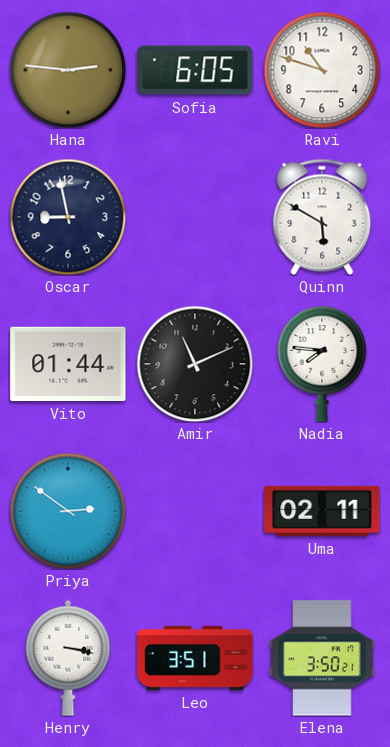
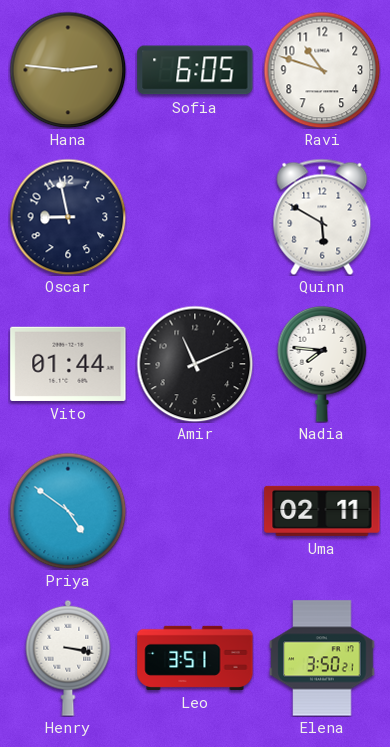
Priya: 2:51 -> 4:51 (68, 511)
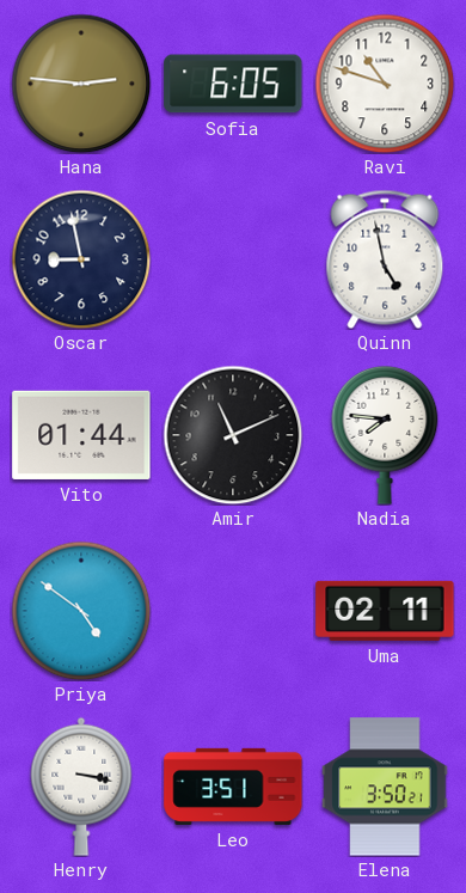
Quinn: 5:50 -> 4:58 (385, 259)
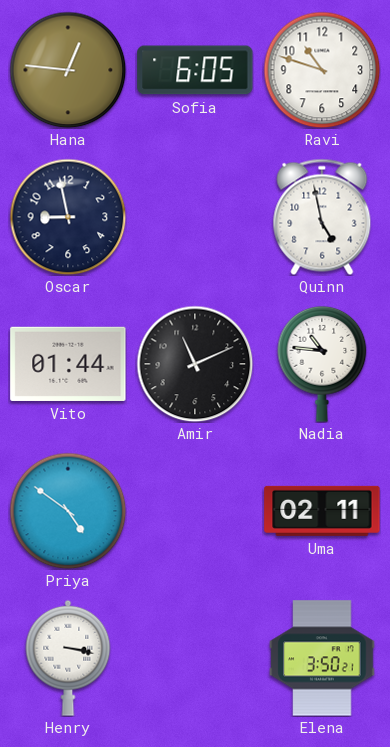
Hana: 2:46 -> 12:46 (68, 70)
Nadia: 7:46 -> 10:46 (322, 364)
Leo: 3:51 -> none (233, 787)
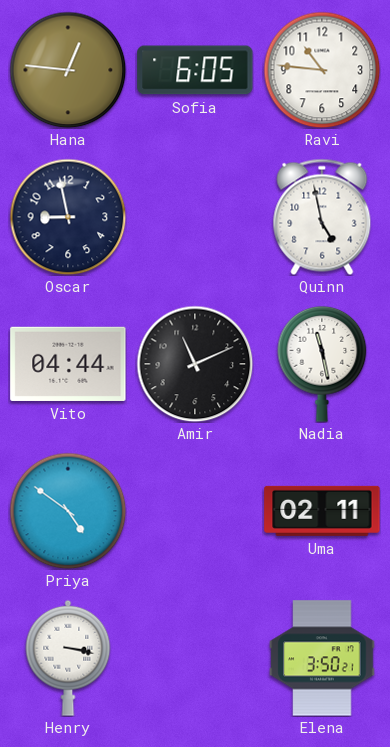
Ravi: 10:48 -> 10:46 (322, 70)
Vito: 01:44 -> 04:44 (68, 364)
Nadia: 10:46 -> 11:28 (322, 364)
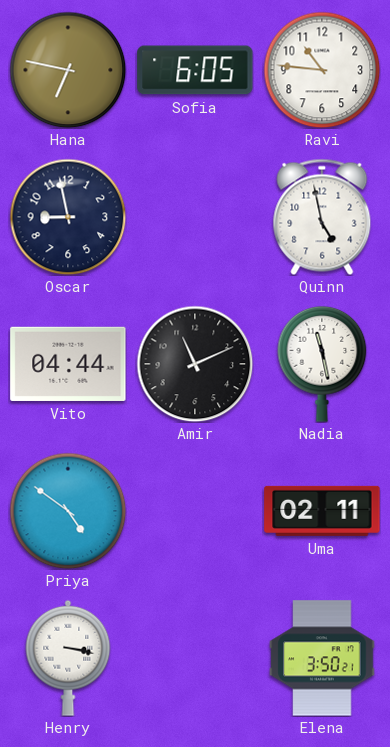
Hana: 12:46 -> 6:47 (68, 70)
